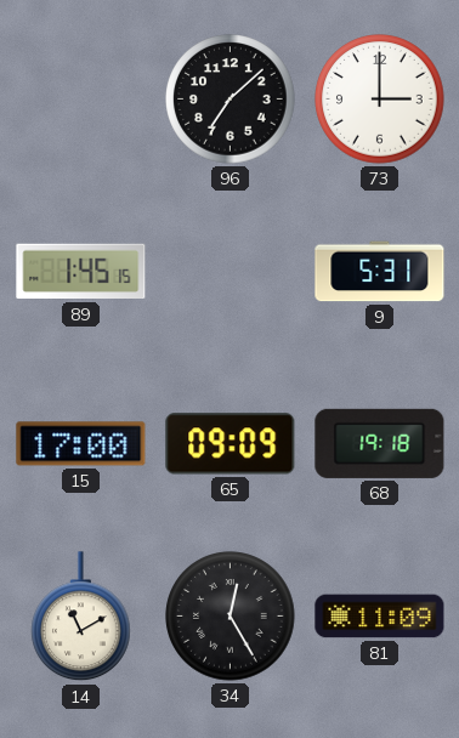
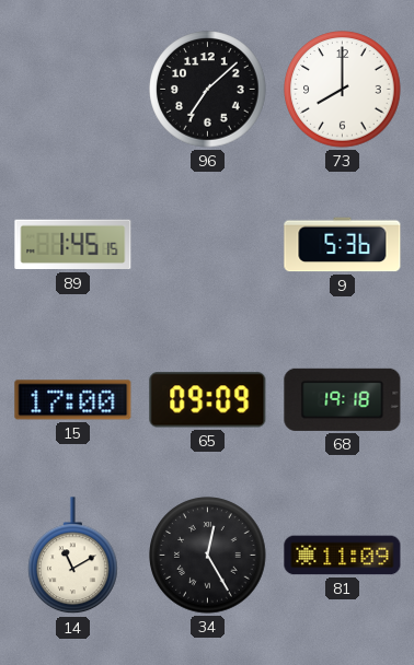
73: 3:00 -> 8:00 (343, 90)
9: 5:31 -> 5:36 (343, 245)
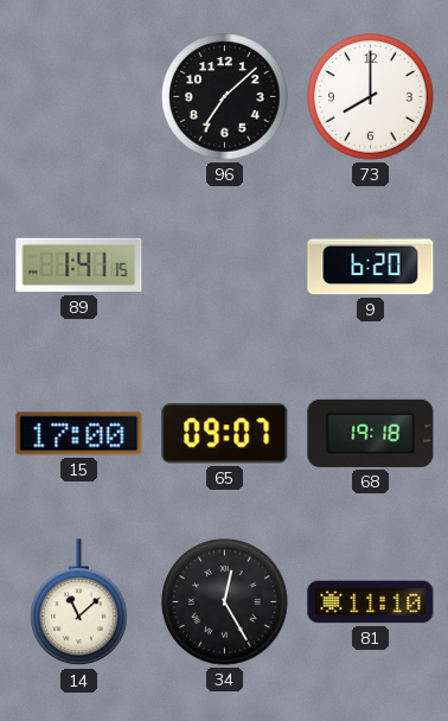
89: 1:45 -> 1:41 (79, 266)
9: 5:36 -> 6:20 (371, 266)
65: 09:09 -> 09:07 (225, 434)
14: 11:10 -> 11:08 (79, 602)
81: 11:09 -> 11:10 (371, 602)
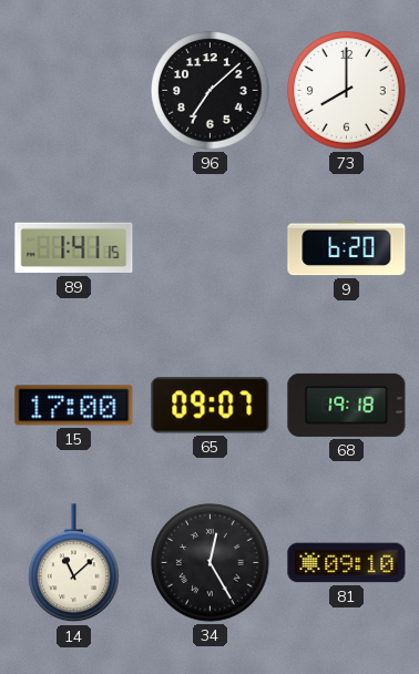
81: 11:10 -> 09:10 (347, 563)
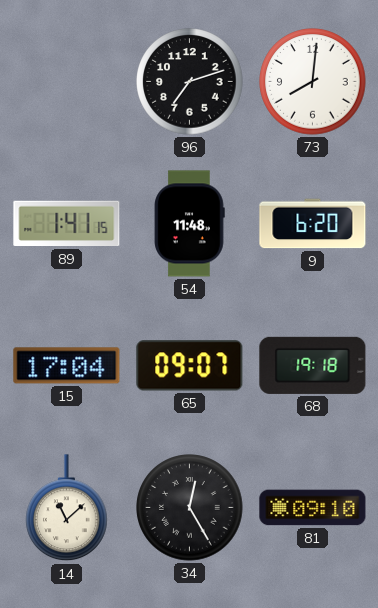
96: 7:08 -> 7:12 (190, 82)
73: 8:00 -> 8:01 (313, 82)
54: none -> 11:48 (189, 224)
15: 17:00 -> 17:04 (67, 366)
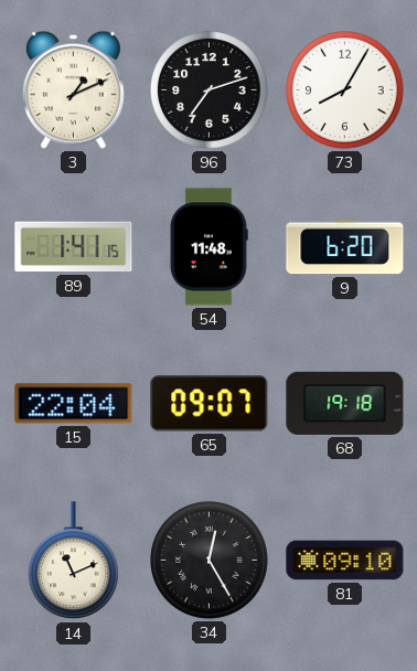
3: none -> 1:11 (73, 89)
73: 8:01 -> 8:05 (345, 90)
15: 17:04 -> 22:04 (74, 404)
14: 11:08 -> 11:11 (74, 561)
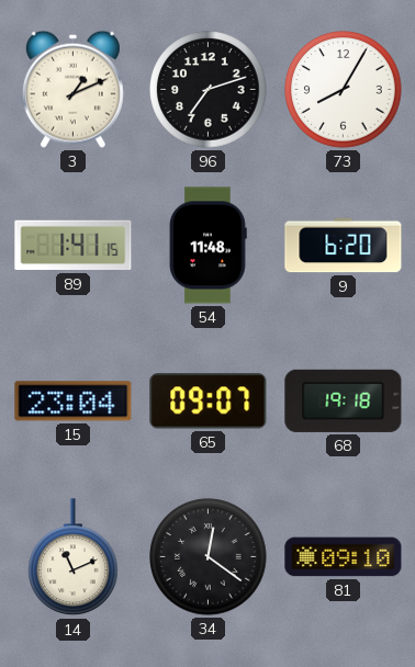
15: 22:04 -> 23:04 (74, 402)
34: 12:25 -> 12:21 (209, 557)
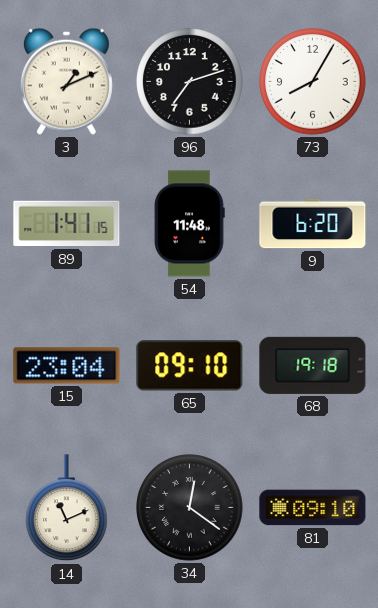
65: 09:07 -> 09:10 (190, 366)
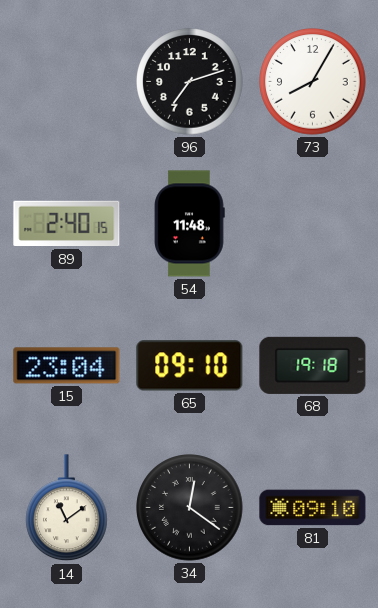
3: 1:11 -> none (66, 81)
89: 1:41 -> 2:40 (67, 224)
9: 6:20 -> none (313, 224)
14: 11:11 -> 11:09 (67, 508)
